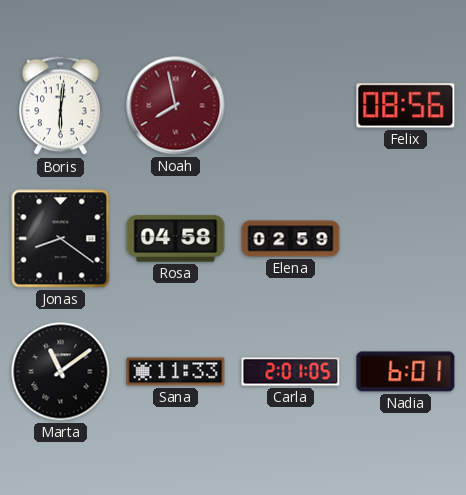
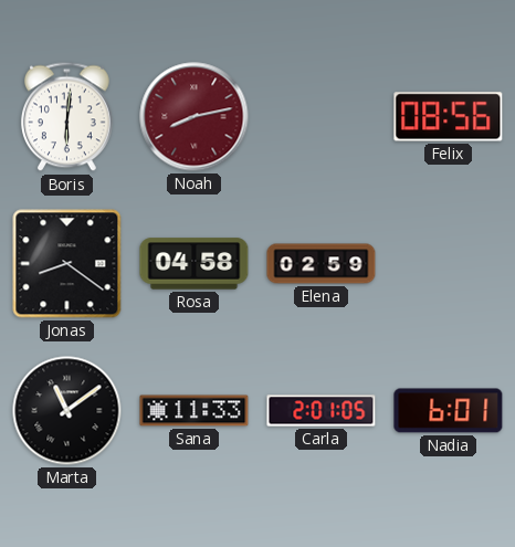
Noah: 7:58 -> 8:13 (195, 117)
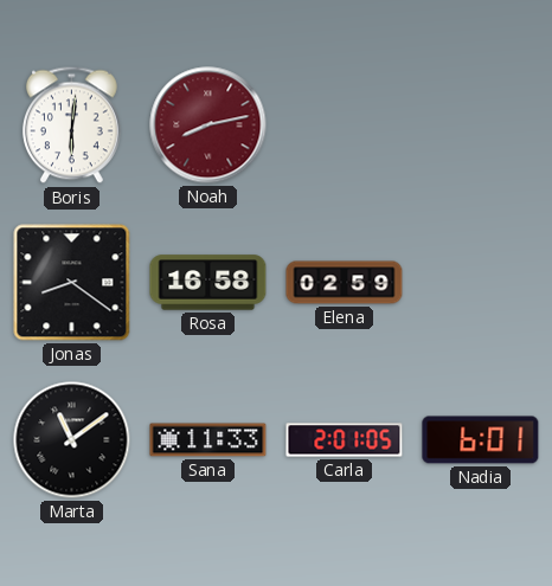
Felix: 08:56 -> none (449, 117)
Rosa: 04:58 -> 16:58 (208, 283)
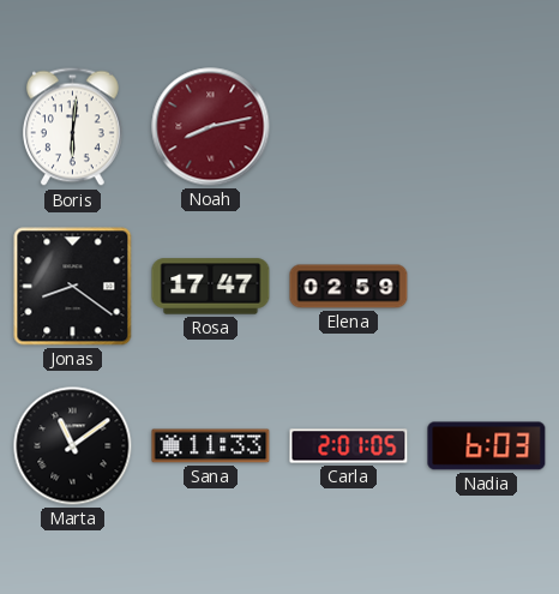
Rosa: 16:58 -> 17:47 (211, 287)
Nadia: 6:01 -> 6:03 (487, 446)
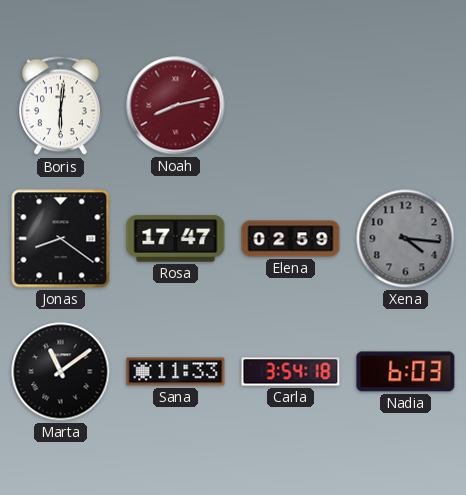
Xena: none -> 4:16 (406, 239)
Carla: 2:01 -> 3:54 (291, 372)
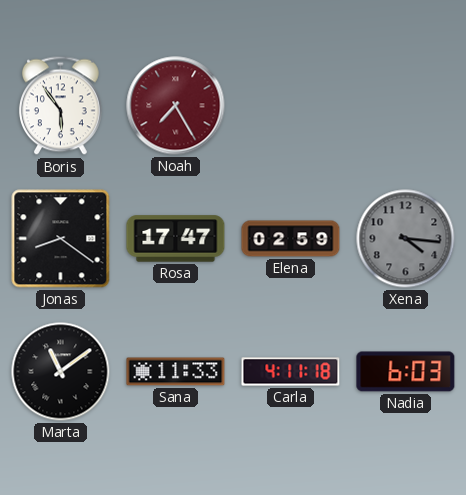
Boris: 6:01 -> 5:54 (60, 106)
Noah: 8:13 -> 7:25 (176, 106)
Carla: 3:54 -> 4:11 (291, 372)
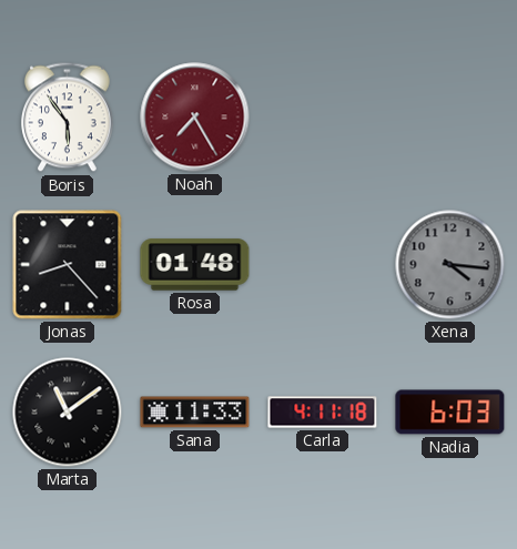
Jonas: 8:21 -> 8:23 (68, 265)
Rosa: 17:47 -> 01:48 (195, 265)
Elena: 02:59 -> none (291, 239)
